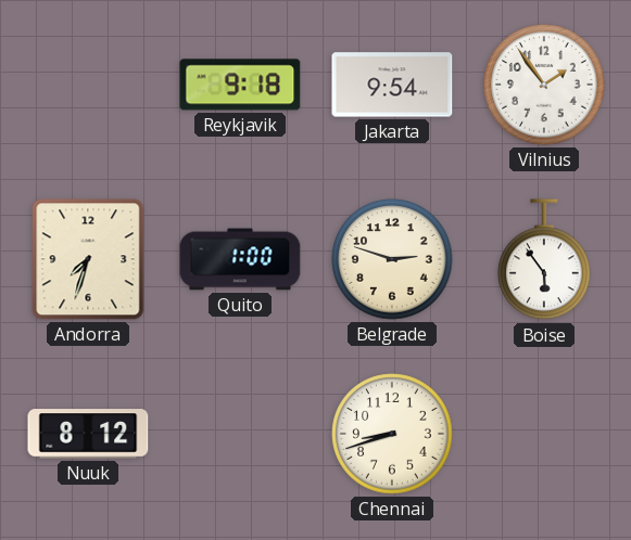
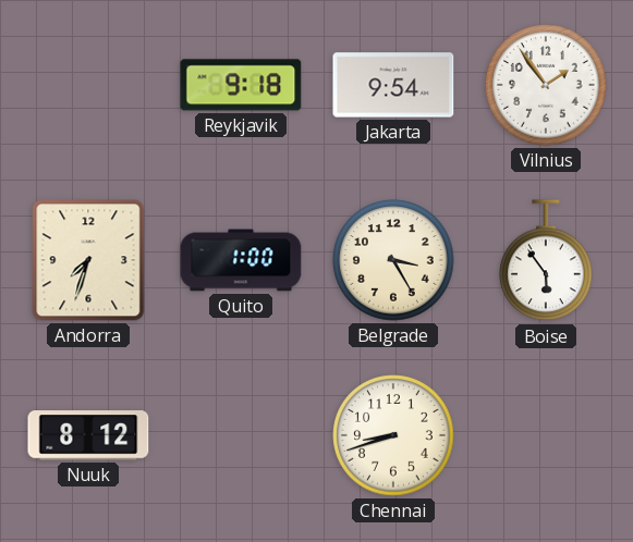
Belgrade: 2:48 -> 3:25 (393, 260)
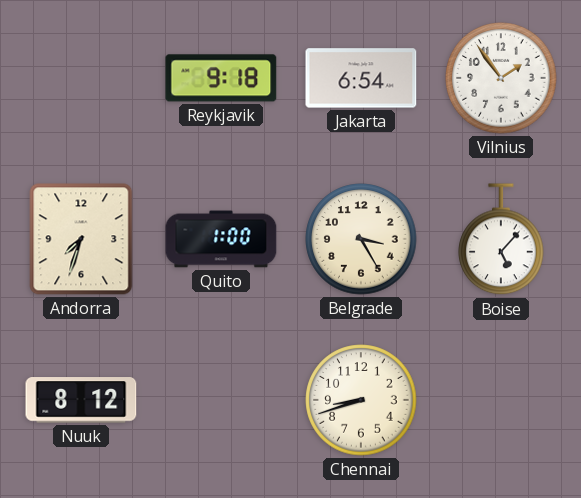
Jakarta: 9:54 -> 6:54 (361, 78)
Boise: 5:54 -> 5:07 (502, 240)
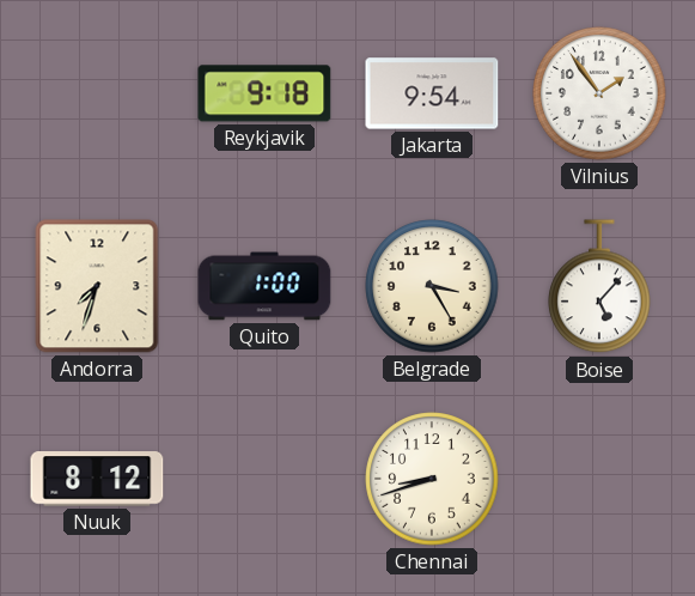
Jakarta: 6:54 -> 9:54 (432, 93)
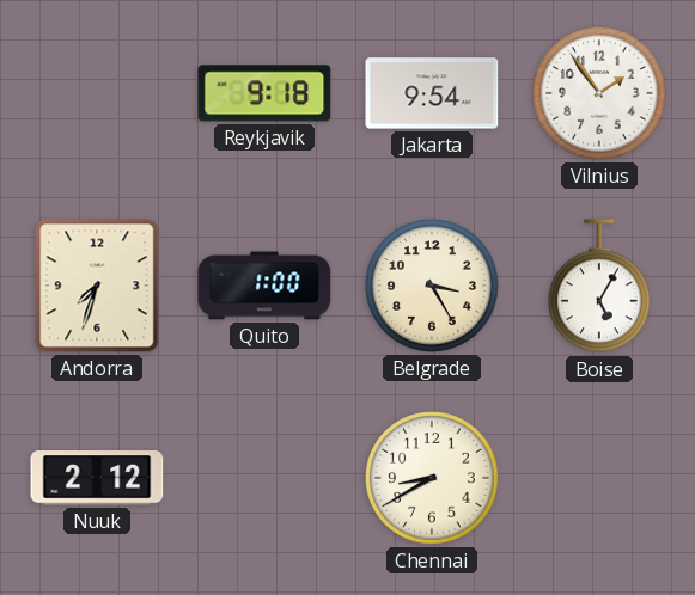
Boise: 5:07 -> 5:05 (600, 287)
Nuuk: 8:12 -> 2:12 (97, 478)
Chennai: 8:42 -> 8:40 (432, 478)
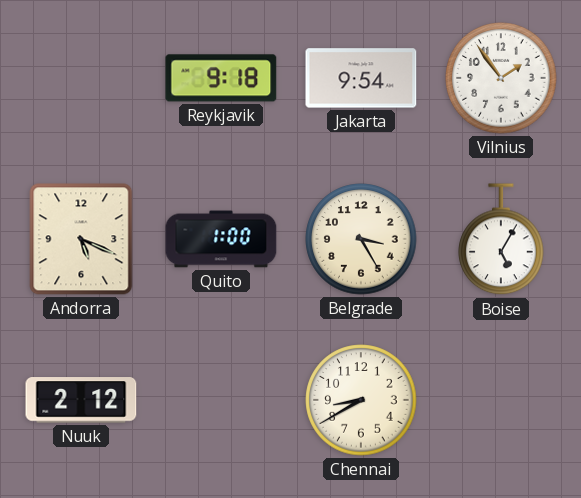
Andorra: 7:33 -> 5:19 (81, 239)
